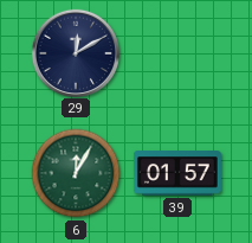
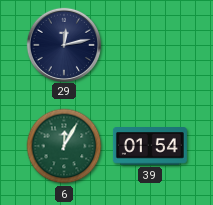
29: 12:10 -> 12:13 (63, 44)
39: 01:57 -> 01:54 (150, 147)
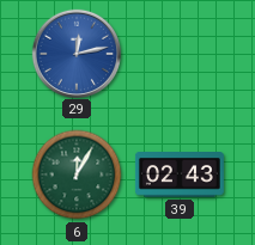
29 dial: navy -> blue (75, 53)
39: 01:54 -> 02:43 (180, 176)
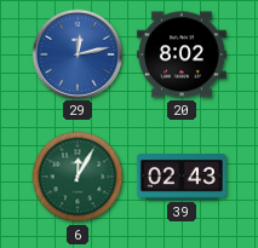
20: none -> 8:02 (182, 54)
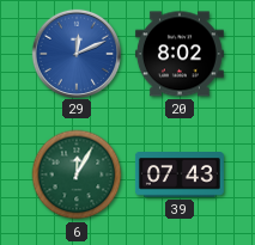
29: 12:13 -> 12:11 (75, 53)
39: 02:43 -> 07:43 (180, 176)
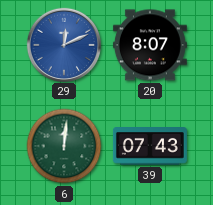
20: 8:02 -> 8:07 (150, 45)
6: 12:05 -> 12:01 (64, 146)
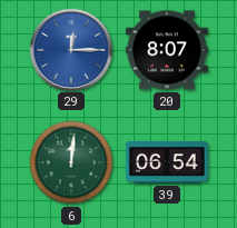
29: 12:11 -> 12:15 (70, 49)
39: 07:43 -> 06:54 (167, 163)
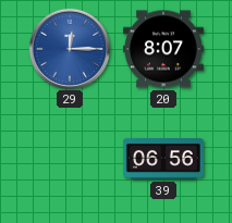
6: 12:01 -> none (71, 162)
39: 06:54 -> 06:56 (163, 160)
